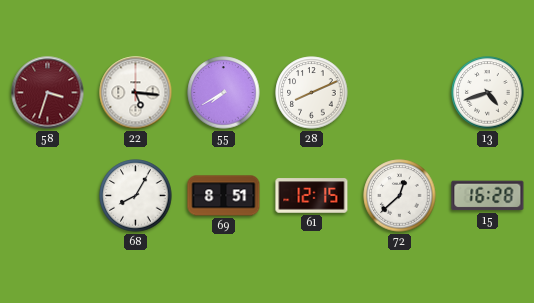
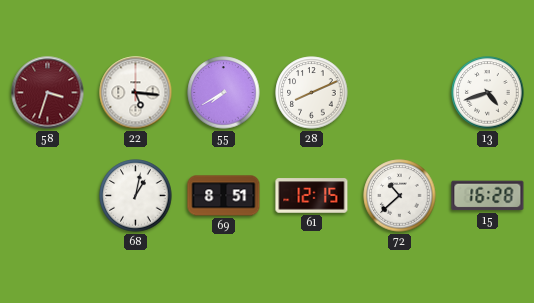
68: 8:05 -> 1:02 (136, 196)
72: 12:38 -> 10:38 (400, 196)
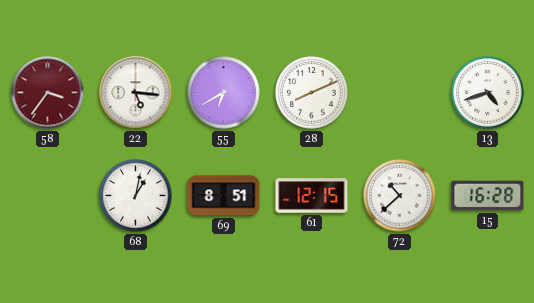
58: 3:33 -> 3:36 (48, 93)
55: 7:40 -> 6:40 (224, 93)
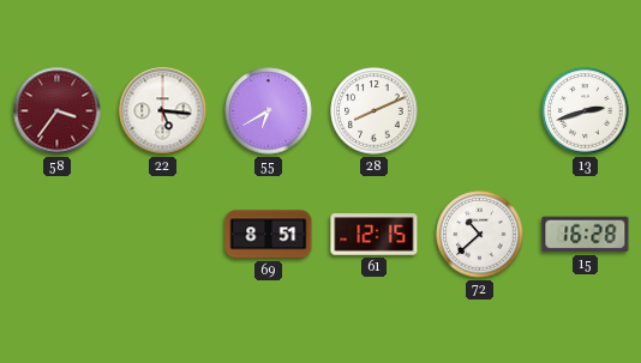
13: 4:42 -> 2:42 (586, 111)
68: 1:02 -> none (136, 196)
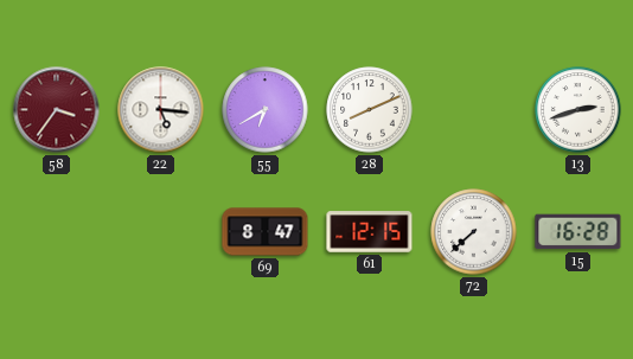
69: 8:51 -> 8:47 (266, 232)
72: 10:38 -> 7:38 (474, 232)
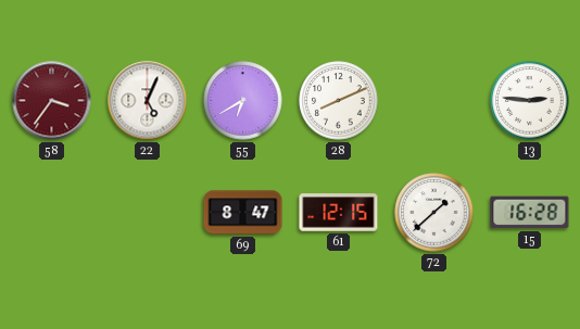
22: 5:16 -> 5:04 (148, 101)
13: 2:42 -> 2:46 (530, 101)
72: 7:38 -> 1:38 (434, 213)
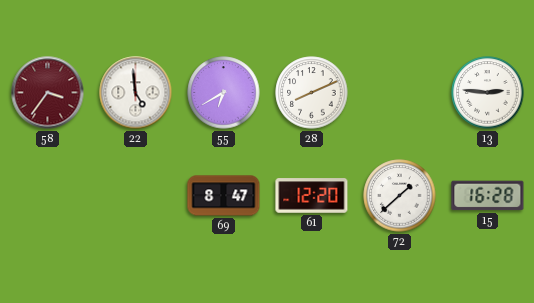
22: 5:04 -> 4:59 (136, 93)
61: 12:15 -> 12:20 (312, 196)
